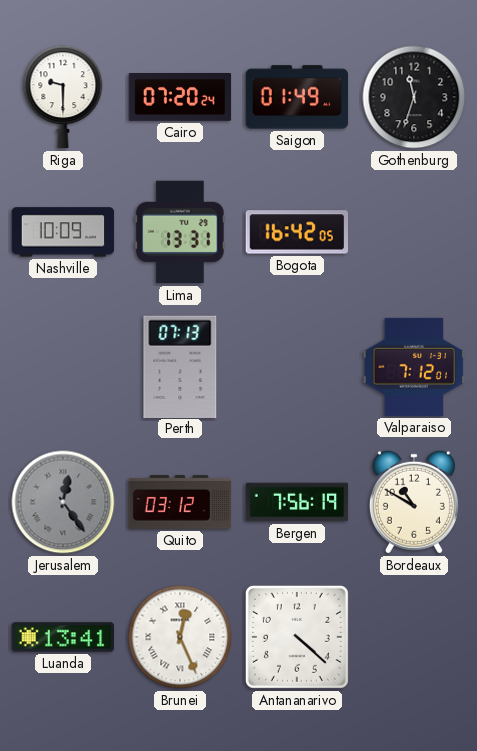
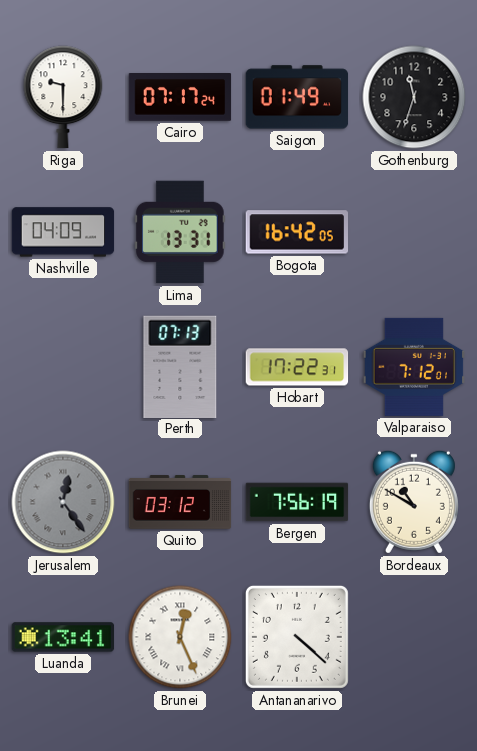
Cairo: 07:20 -> 07:17 (180, 98)
Nashville: 10:09 -> 04:09 (63, 232)
Hobart: none -> 17:22 (297, 367)
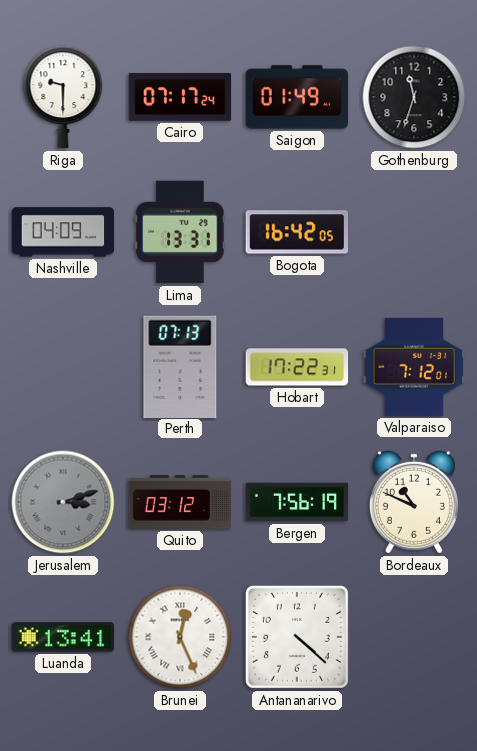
Jerusalem: 12:24 -> 3:12 (63, 502)
Bordeaux: 10:50 -> 10:49 (414, 502)
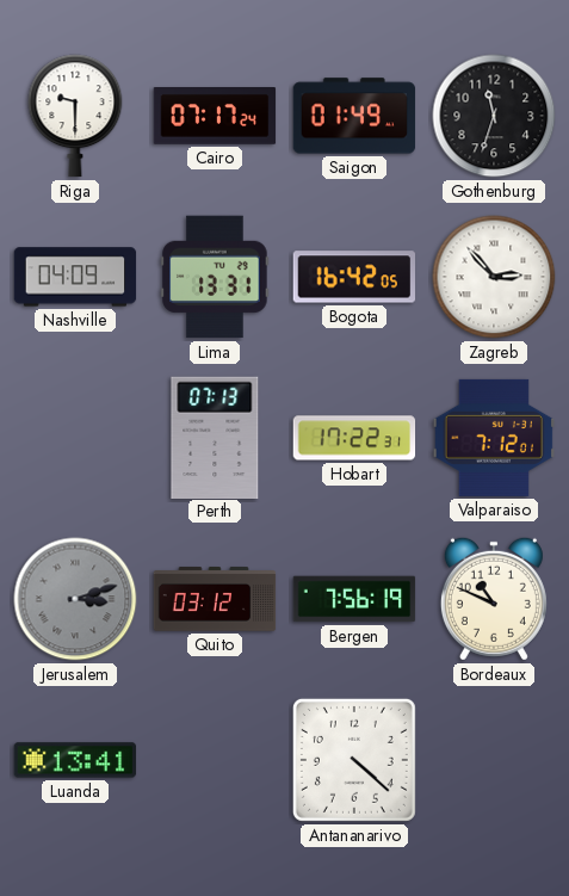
Zagreb: none -> 2:53 (494, 277)
Brunei: 12:26 -> none (180, 637)
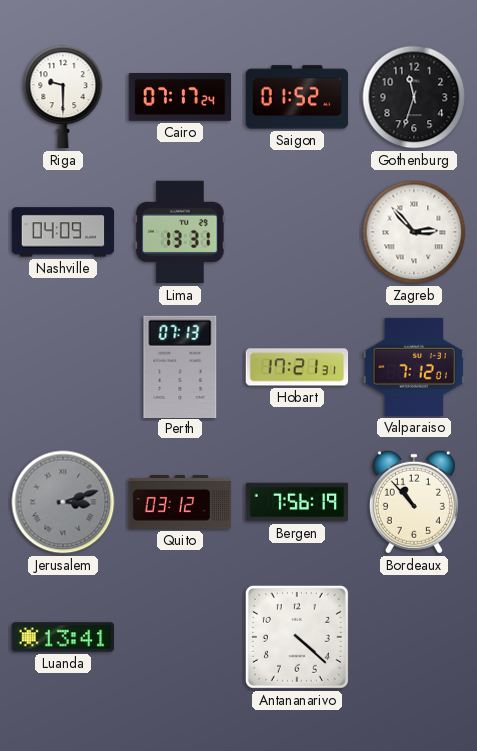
Saigon: 01:49 -> 01:52 (297, 97)
Bogota: 16:42 -> none (354, 277)
Hobart: 17:22 -> 17:21 (297, 367)
Bordeaux: 10:49 -> 10:53 (414, 502)
